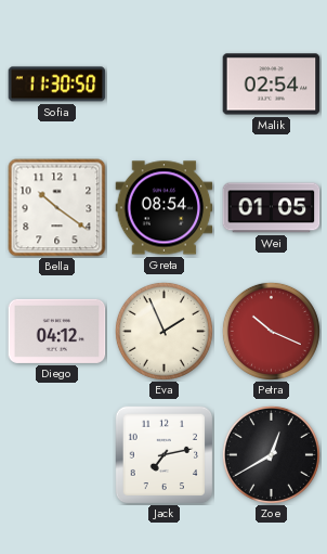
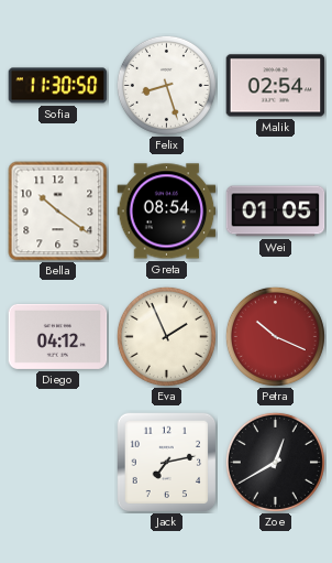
Felix: none -> 8:27 (166, 85)
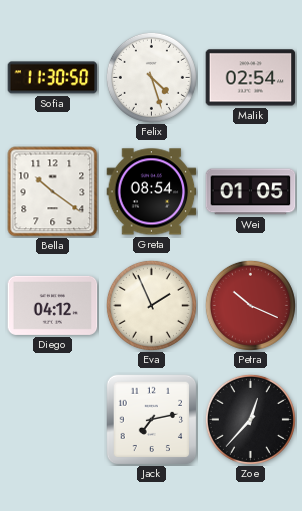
Felix: 8:27 -> 4:27 (151, 77)
Zoe: 12:40 -> 12:37 (250, 419)
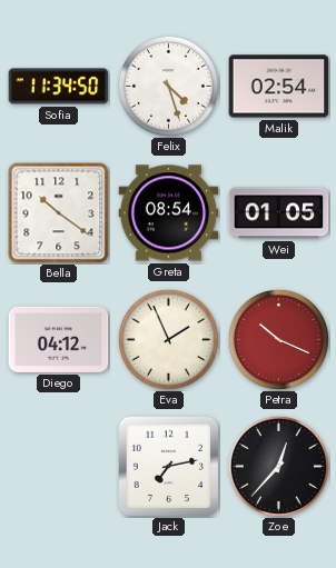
Sofia: 11:30 -> 11:34 (59, 87)
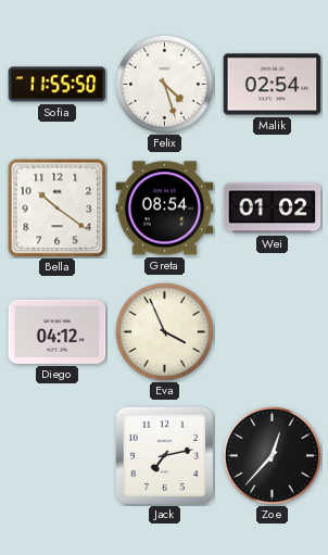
Sofia: 11:34 -> 11:55 (58, 85)
Wei: 01:05 -> 01:02 (273, 209)
Eva: 1:56 -> 3:56 (164, 331)
Petra: 10:19 -> none (278, 339)
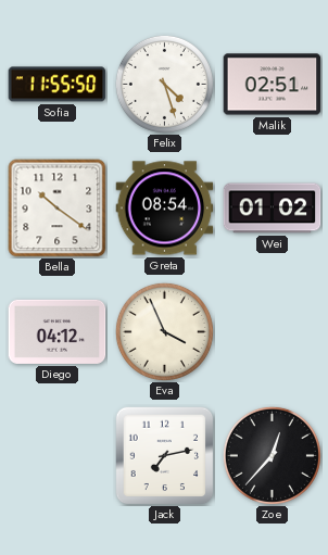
Malik: 02:54 -> 02:51 (273, 85)
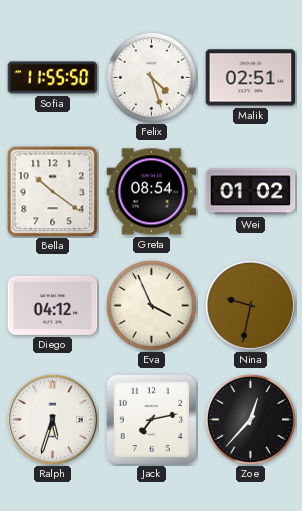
Nina: none -> 9:32 (250, 305)
Ralph: none -> 5:33 (52, 419)
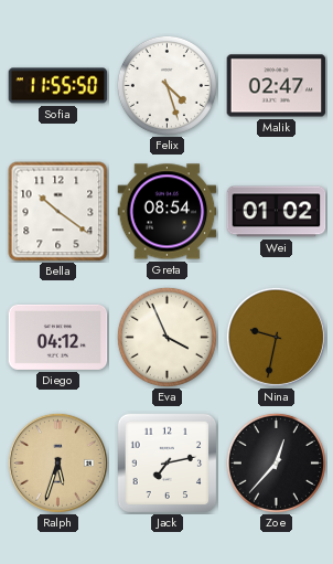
Malik: 02:51 -> 02:47 (277, 86)
Ralph dial: white -> champagne (57, 462)
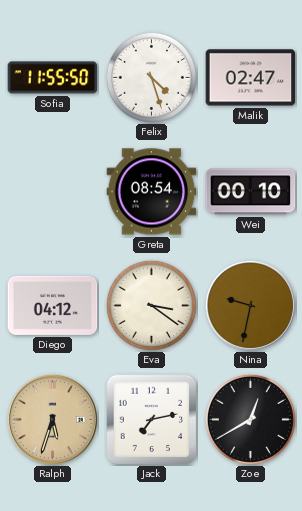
Bella: 10:21 -> none (58, 212)
Wei: 01:02 -> 00:10 (251, 192)
Eva: 3:56 -> 3:21 (151, 305)
Zoe: 12:37 -> 12:40 (250, 419)
